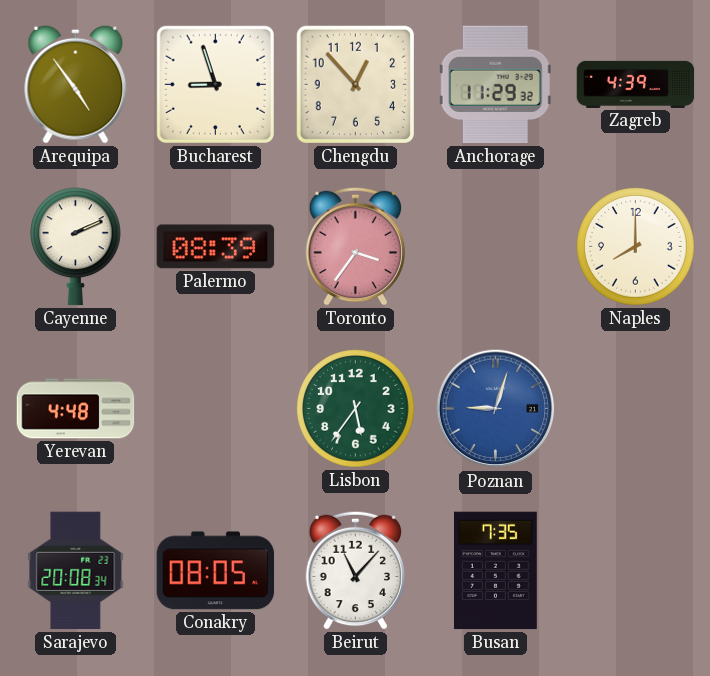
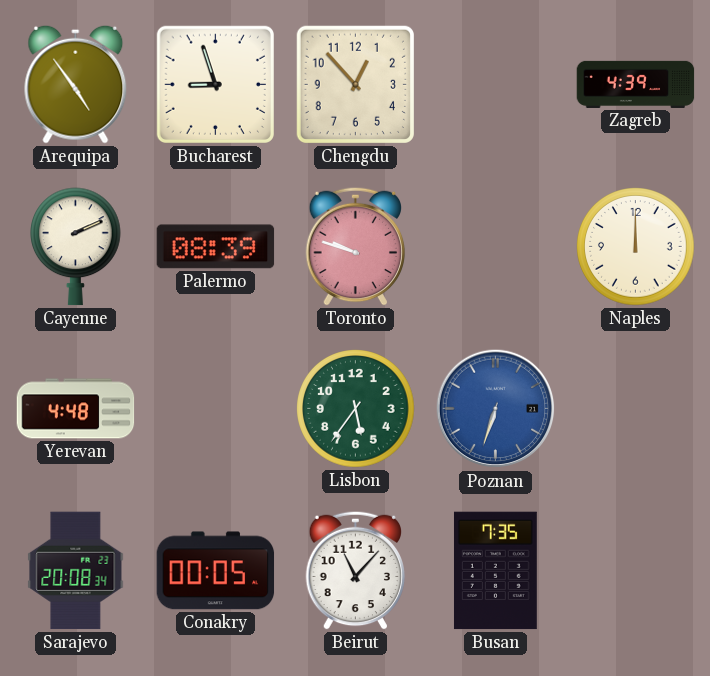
Anchorage: 11:29 -> none (495, 85)
Toronto: 3:36 -> 9:48 (356, 246)
Naples: 8:00 -> 12:00 (636, 247)
Poznan: 9:03 -> 6:33 (496, 409)
Conakry: 08:05 -> 00:05 (216, 571)
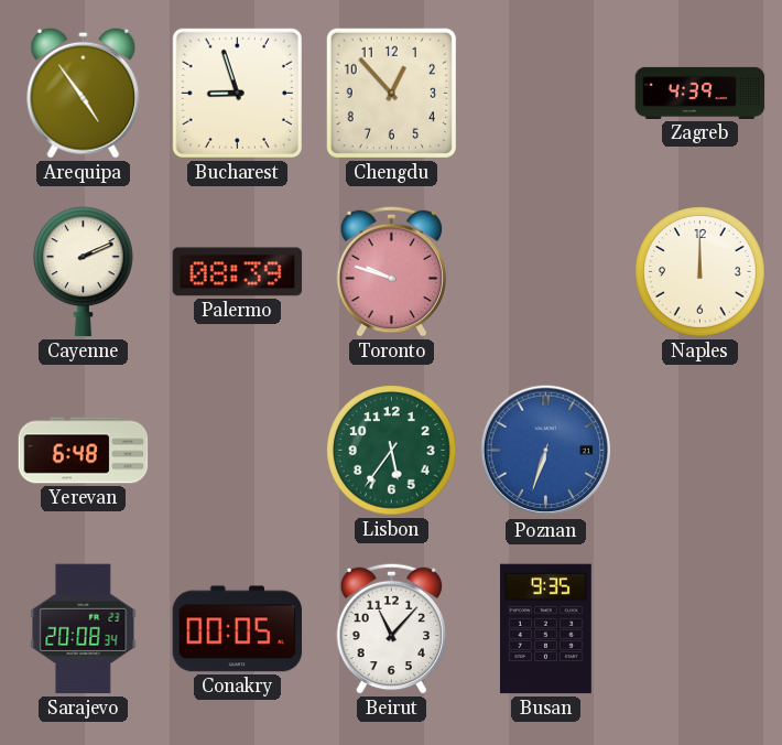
Yerevan: 4:48 -> 6:48 (84, 451)
Busan: 7:35 -> 9:35 (545, 629)
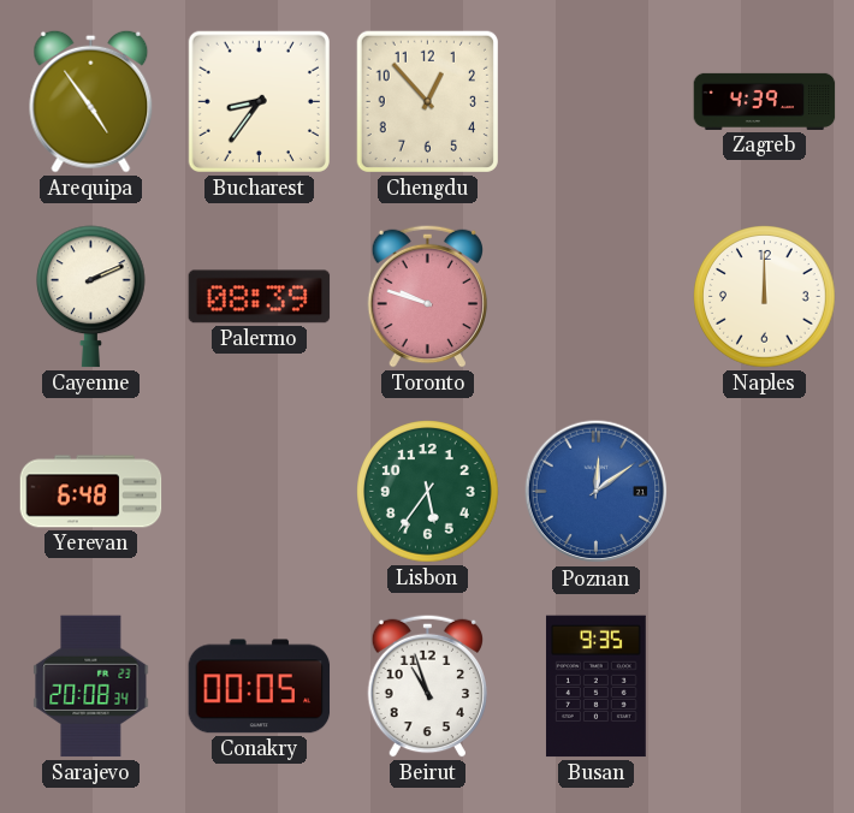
Bucharest: 8:57 -> 8:36 (259, 101)
Poznan: 6:33 -> 12:09 (597, 492)
Beirut: 11:07 -> 10:57 (428, 686)
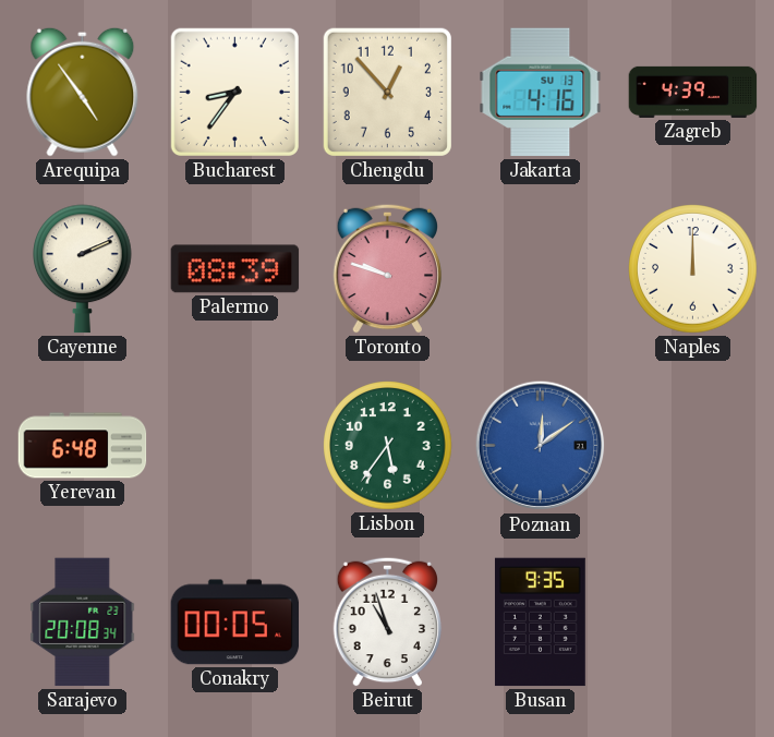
Jakarta: none -> 4:16 (541, 93)
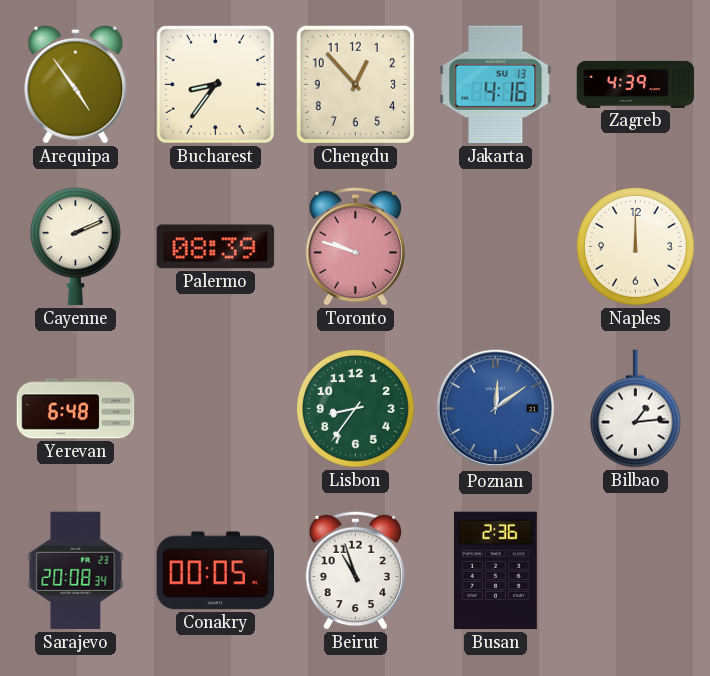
Lisbon: 5:36 -> 8:36 (356, 409)
Bilbao: none -> 1:14 (636, 409)
Busan: 9:35 -> 2:36 (495, 571)
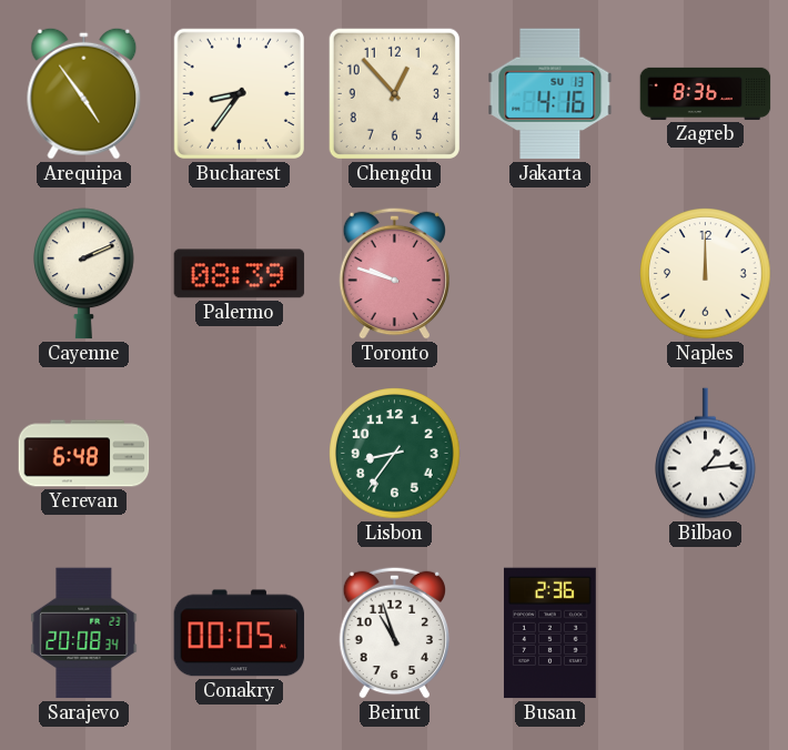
Zagreb: 4:39 -> 8:36 (706, 93)
Poznan: 12:09 -> none (496, 409)
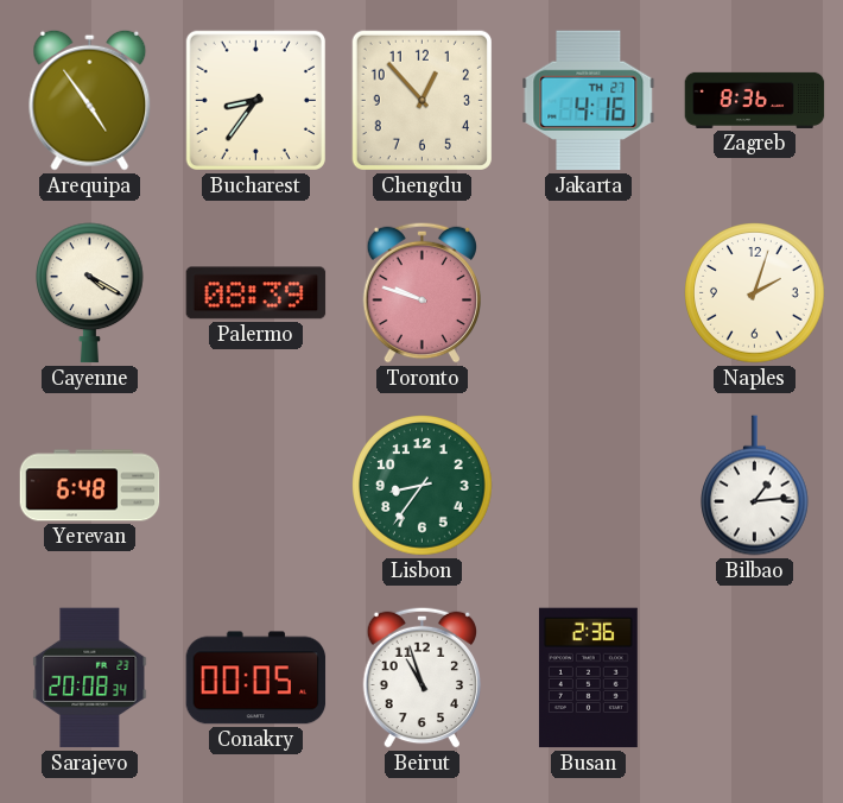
Jakarta date: SU 13 -> TH 27 (589, 101)
Cayenne: 2:11 -> 4:20 (90, 293)
Naples: 12:00 -> 2:03 (755, 293)
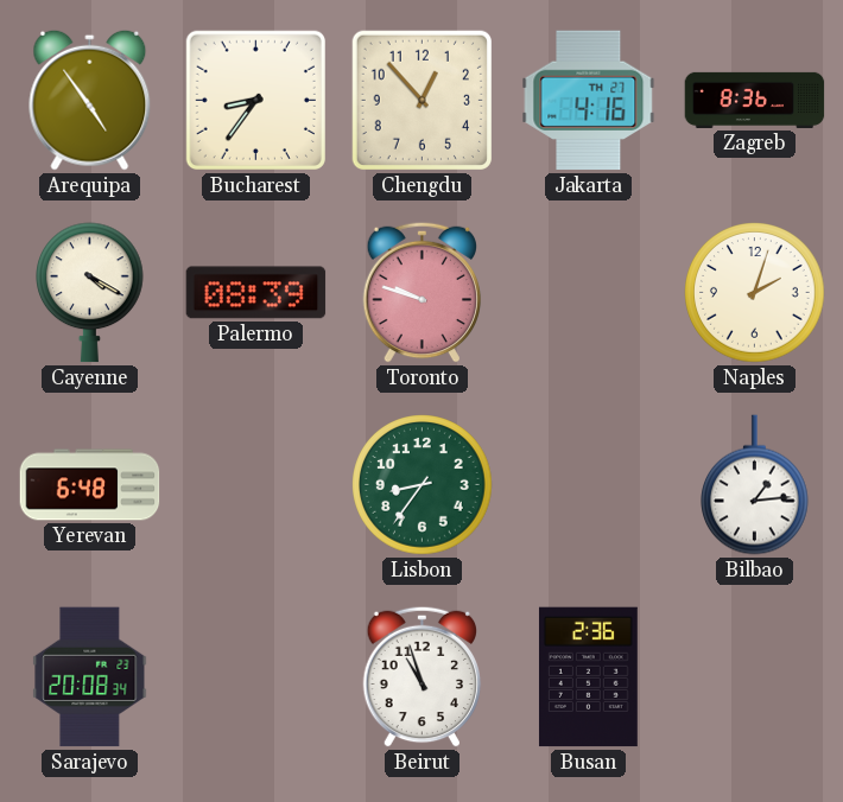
Conakry: 00:05 -> none (256, 678)
